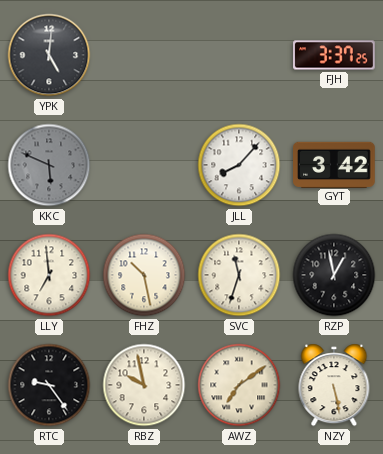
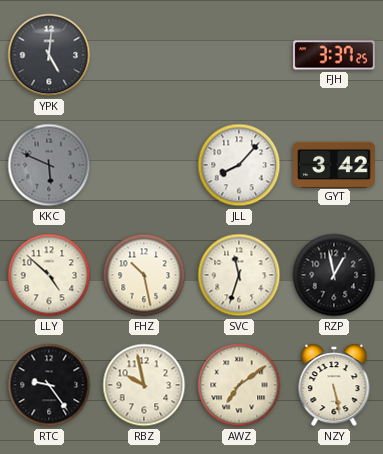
LLY: 6:59 -> 4:52 (49, 275)
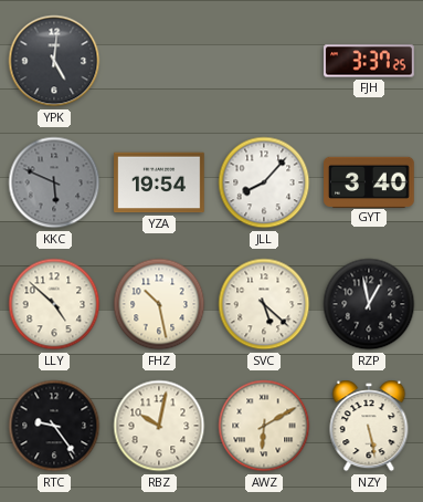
YZA: none -> 19:54 (159, 182)
GYT: 3:42 -> 3:40 (369, 181)
SVC: 11:33 -> 5:22 (264, 304)
RBZ: 9:58 -> 10:02 (159, 426)
AWZ: 7:09 -> 6:10 (264, 426)
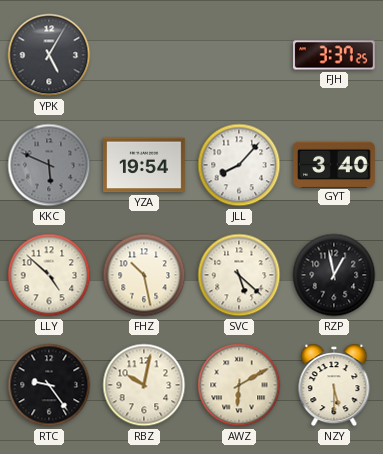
YPK: 5:01 -> 5:05 (49, 55)
NZY: 5:28 -> 5:30 (334, 385)
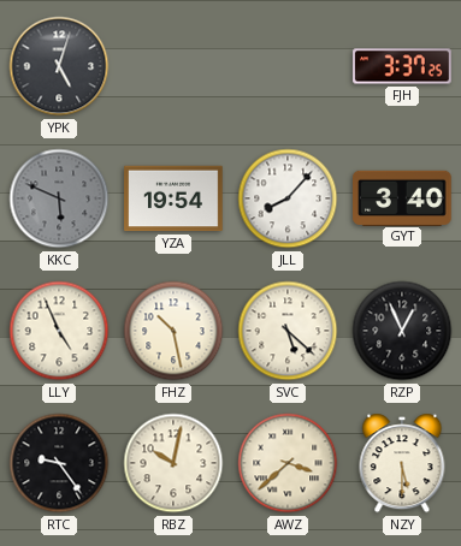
YPK: 5:05 -> 5:03 (59, 66)
LLY: 4:52 -> 4:56 (59, 331)
RZP: 12:58 -> 12:56 (402, 331)
AWZ: 6:10 -> 3:38 (288, 463)
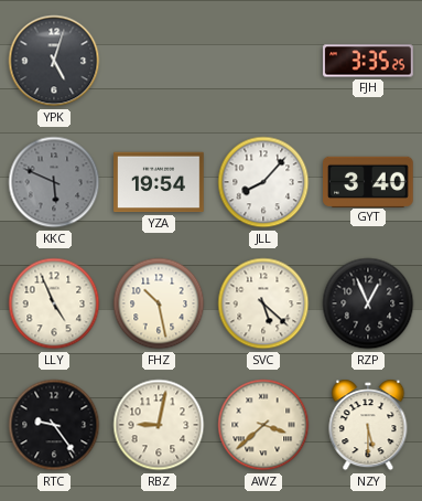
FJH: 3:37 -> 3:35 (368, 61)
RBZ: 10:02 -> 9:02 (159, 425)
